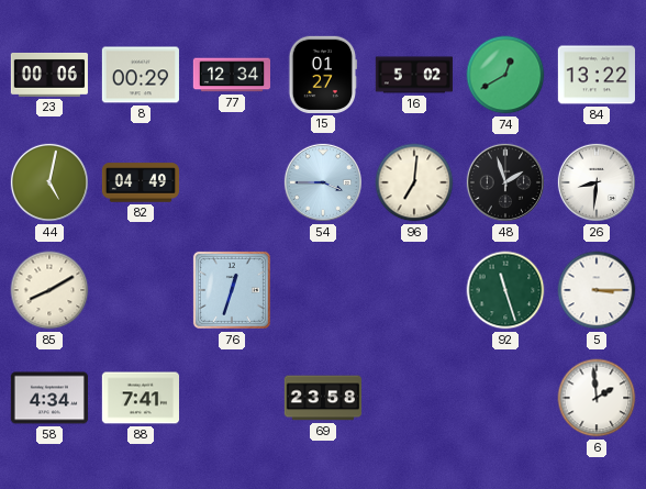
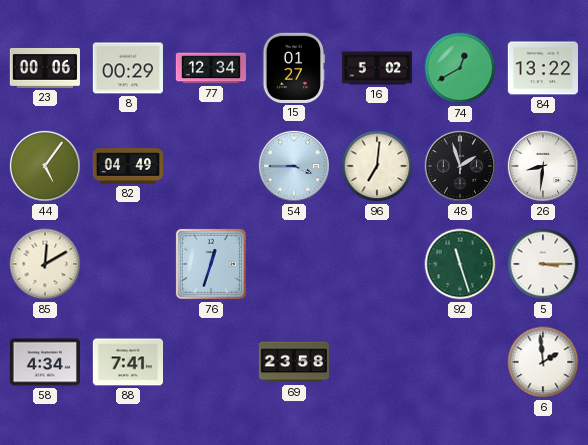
44: 5:02 -> 5:06 (45, 166)
85: 8:10 -> 12:10 (45, 264)
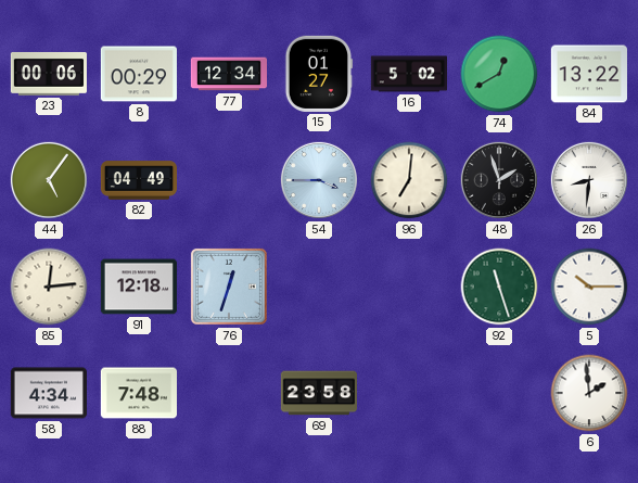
85: 12:10 -> 12:14 (49, 287)
91: none -> 12:18 (138, 287)
5: 3:15 -> 10:15 (589, 287)
88: 7:41 -> 7:48 (138, 393)
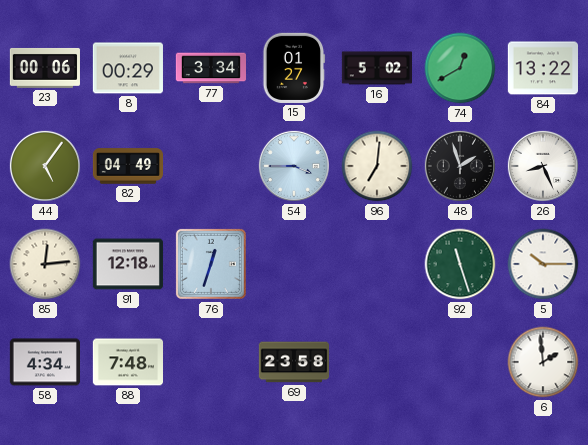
77: 12:34 -> 3:34 (210, 68)
26: 8:31 -> 8:26 (543, 166)
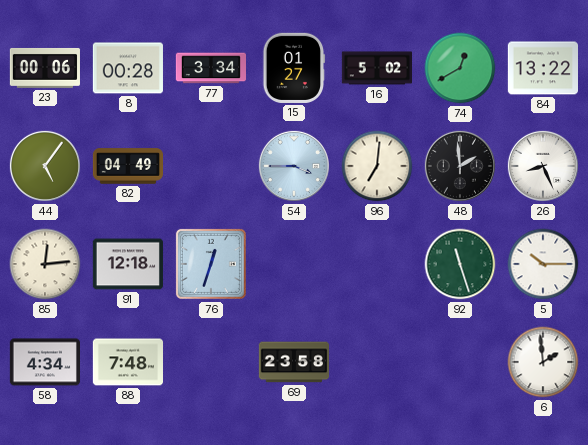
8: 00:29 -> 00:28 (127, 68)
48: 1:57 -> 1:59 (460, 166)
